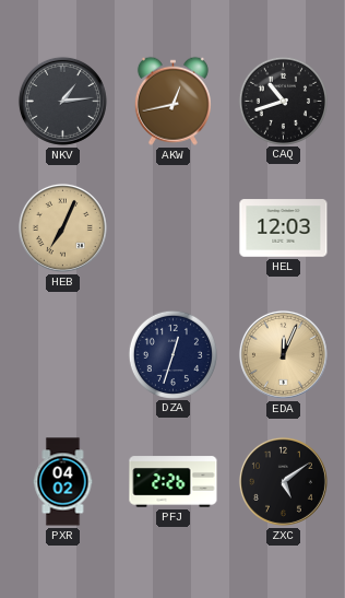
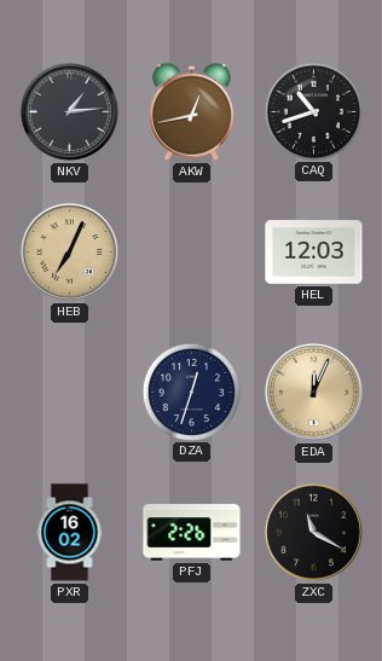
PXR: 04:02 -> 16:02 (70, 533)
ZXC: 5:09 -> 11:20 (313, 532)
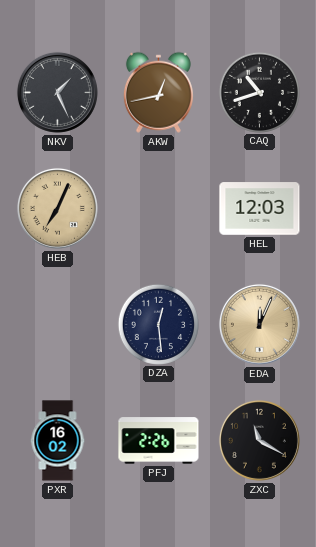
NKV: 1:14 -> 1:26 (57, 92)
DZA: 12:33 -> 12:29 (158, 324)
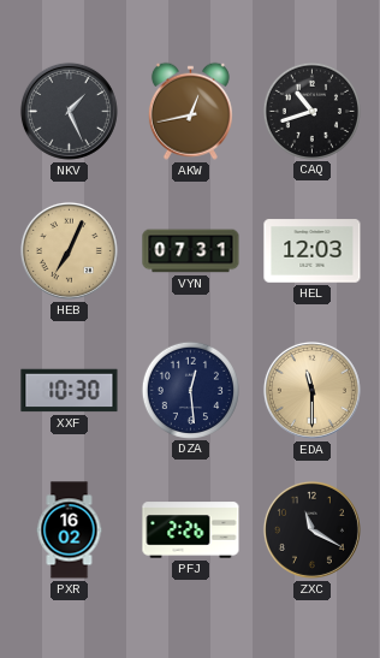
VYN: none -> 07:31 (191, 251)
XXF: none -> 10:30 (70, 391)
EDA: 12:04 -> 11:30 (311, 390)
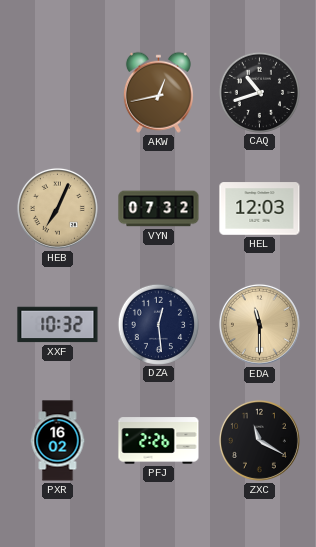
NKV: 1:26 -> none (69, 111)
VYN: 07:31 -> 07:32 (159, 209)
XXF: 10:30 -> 10:32 (58, 325)
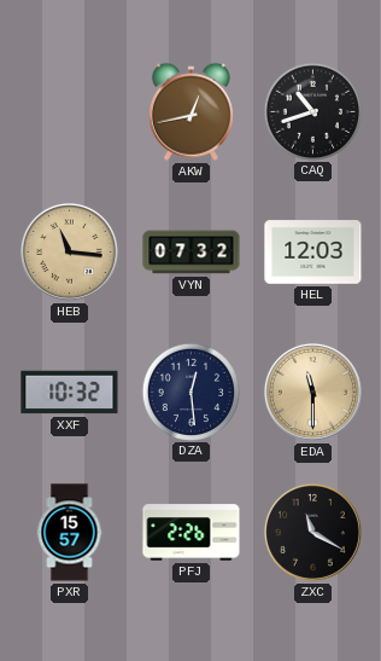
HEB: 7:04 -> 11:16 (69, 251)
PXR: 16:02 -> 15:57 (70, 533)
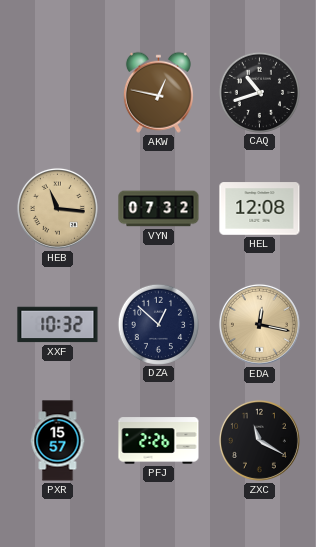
AKW: 12:43 -> 12:47 (158, 92)
HEL: 12:03 -> 12:08 (260, 209)
DZA: 12:29 -> 12:52 (158, 324)
EDA: 11:30 -> 12:17 (259, 324)
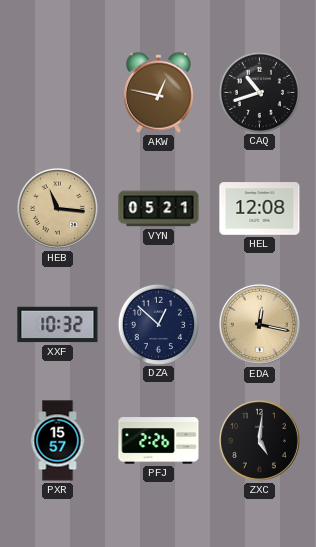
VYN: 07:32 -> 05:21 (159, 209)
ZXC: 11:20 -> 5:01 (259, 440)
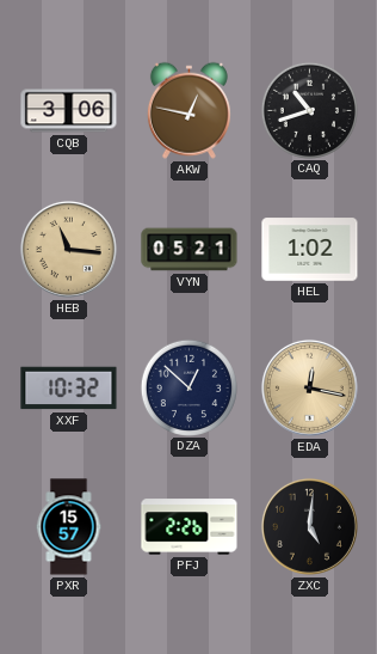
CQB: none -> 3:06 (69, 111)
HEL: 12:08 -> 1:02 (310, 250)
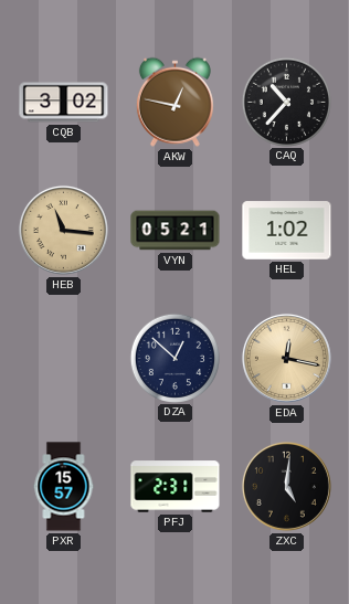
CQB: 3:06 -> 3:02 (64, 103)
CAQ: 10:42 -> 10:37 (286, 102)
XXF: 10:32 -> none (69, 389)
PFJ: 2:26 -> 2:31 (176, 487)
